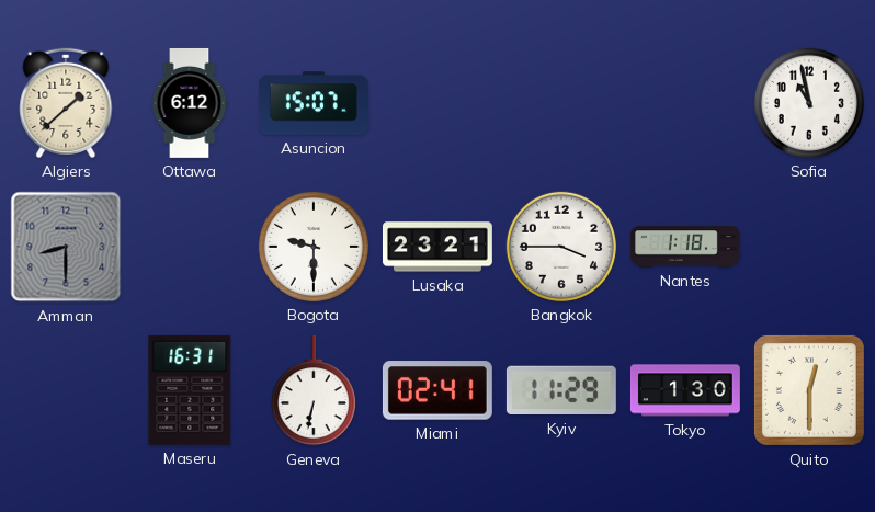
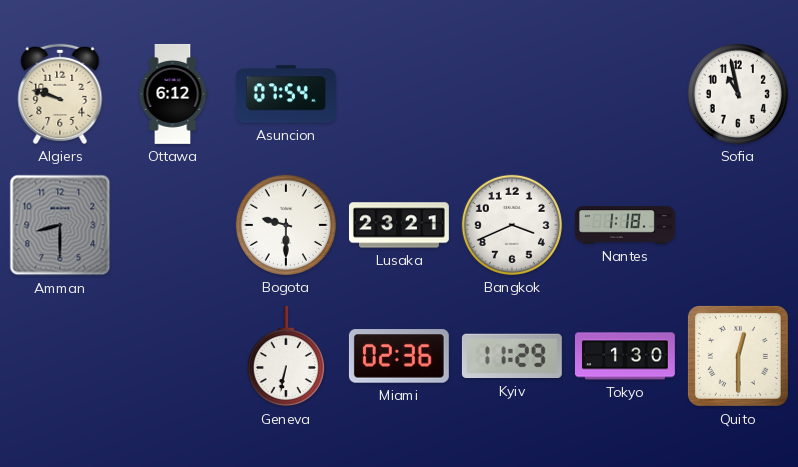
Algiers: 1:38 -> 9:48 (60, 94)
Asuncion: 15:07 -> 07:54 (286, 94)
Bangkok: 3:45 -> 3:41 (512, 225)
Maseru: 16:31 -> none (190, 390)
Miami: 02:41 -> 02:36 (399, 356)
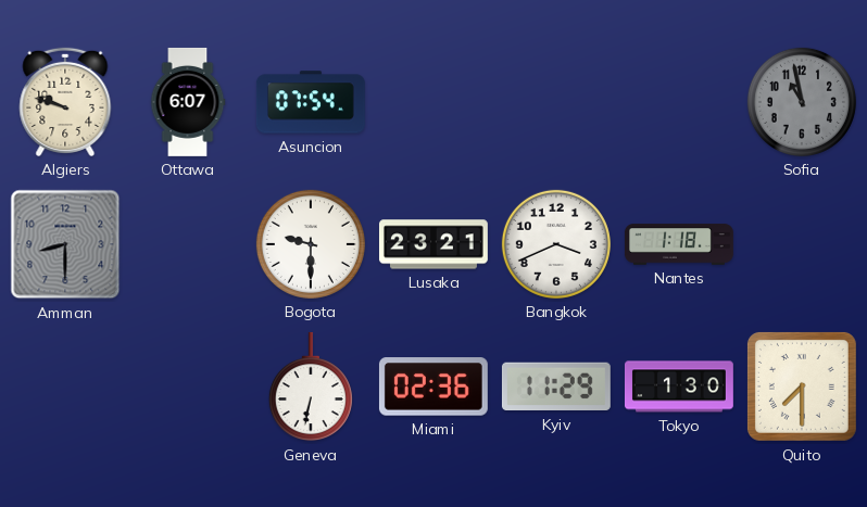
Ottawa: 6:12 -> 6:07 (188, 102)
Sofia dial: white -> grey (802, 102)
Quito: 12:30 -> 7:30 (802, 386)
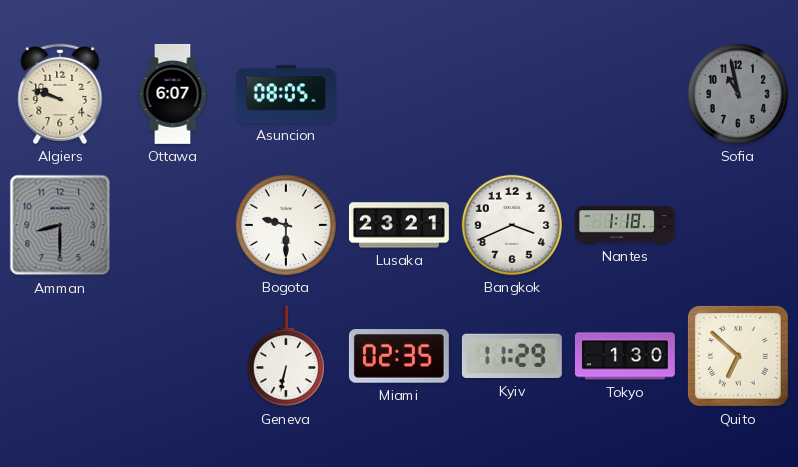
Asuncion: 07:54 -> 08:05 (286, 94)
Miami: 02:36 -> 02:35 (399, 356)
Quito: 7:30 -> 6:52 (738, 356)
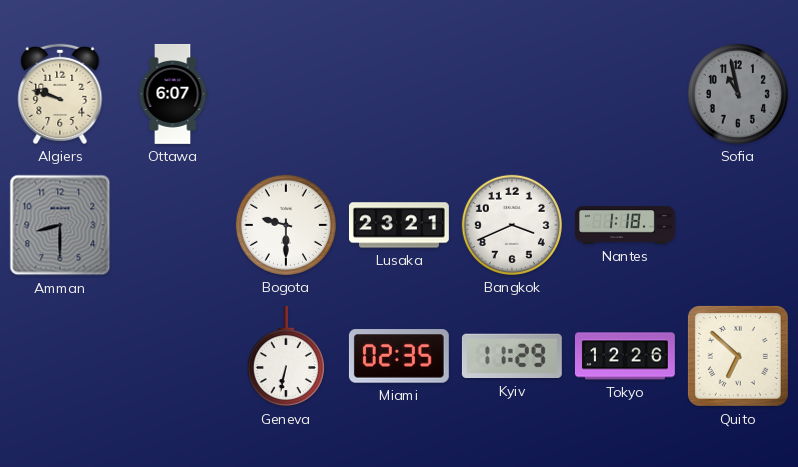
Asuncion: 08:05 -> none (286, 94)
Tokyo: 1:30 -> 12:26 (625, 356)
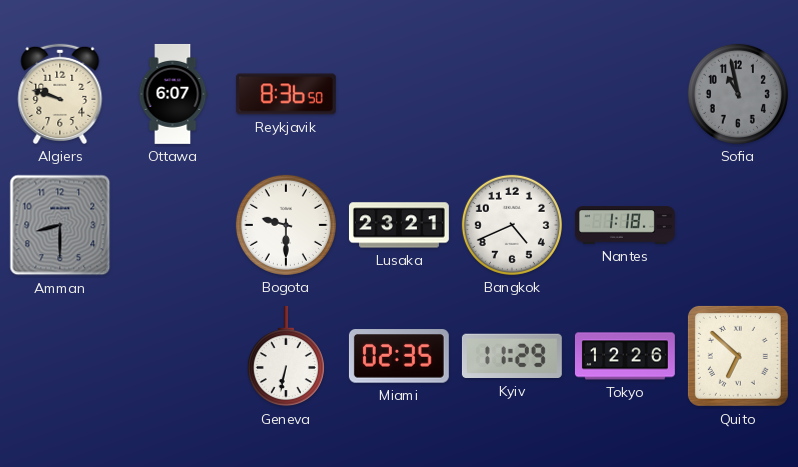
Reykjavik: none -> 8:36 (286, 94)
Bangkok: 3:41 -> 4:41 (512, 225)
